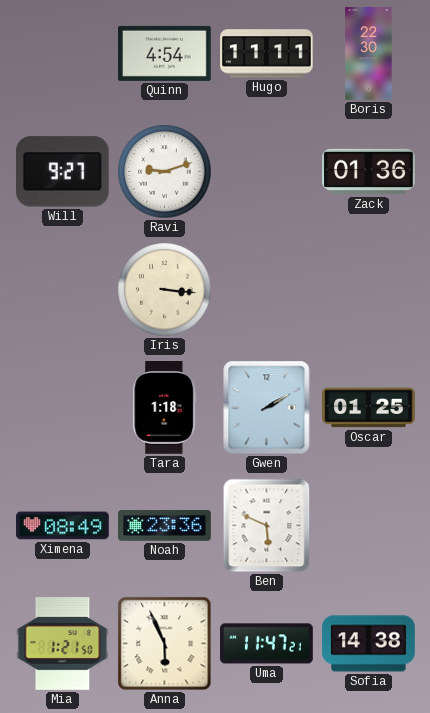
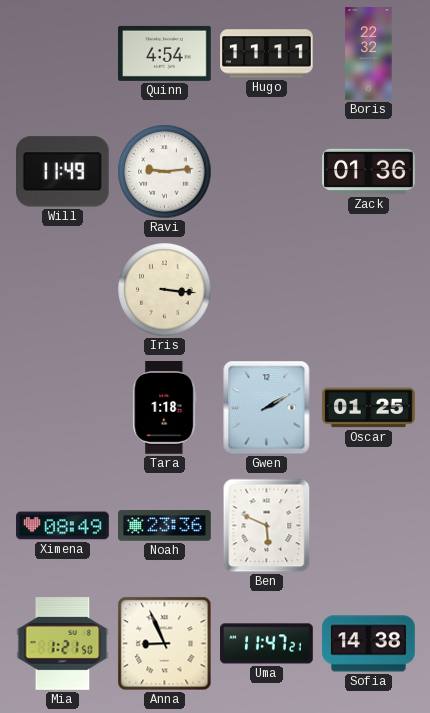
Boris: 22:30 -> 22:32 (369, 54)
Will: 9:27 -> 11:49 (62, 172)
Ravi: 9:12 -> 9:14 (165, 172)
Anna: 5:56 -> 8:56 (165, 644)
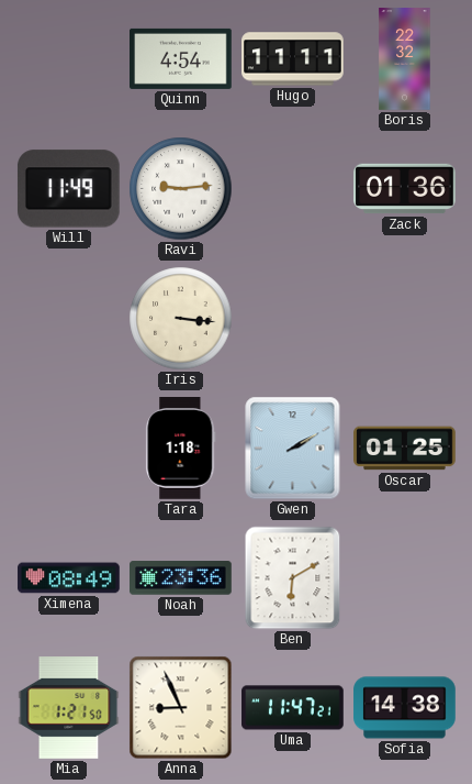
Ben: 5:49 -> 6:10 (293, 578)
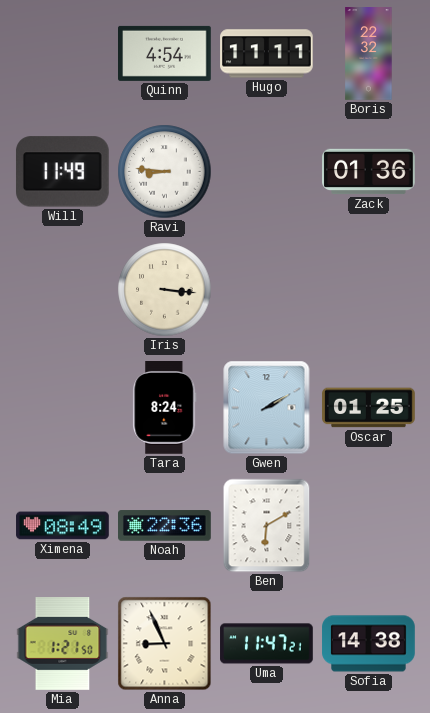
Ravi: 9:14 -> 8:46 (165, 172)
Tara: 1:18 -> 8:24 (165, 408)
Noah: 23:36 -> 22:36 (165, 526)
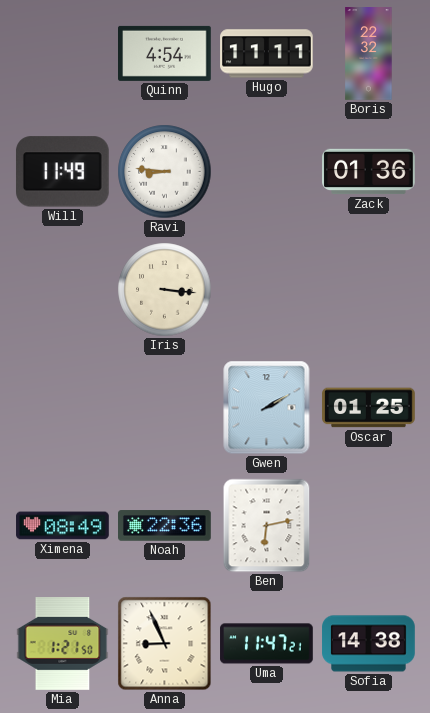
Tara: 8:24 -> none (165, 408)
Ben: 6:10 -> 6:13 (267, 526)
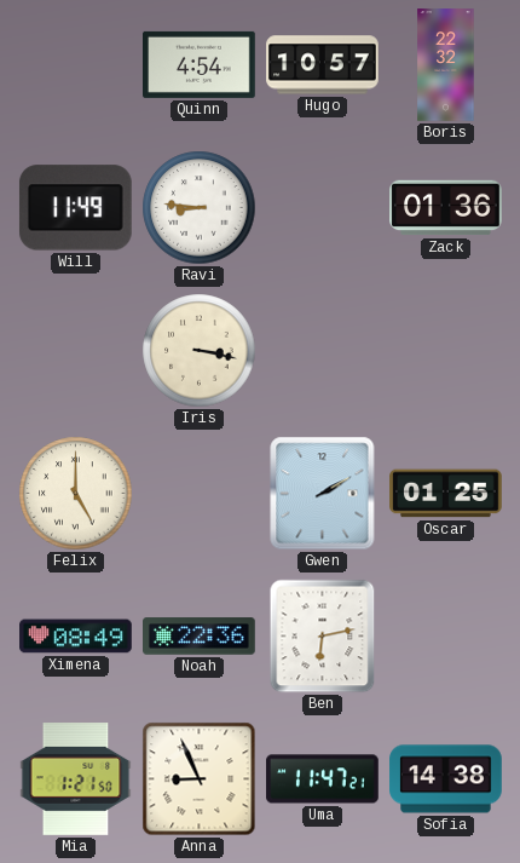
Hugo: 11:11 -> 10:57 (323, 65)
Iris: 3:16 -> 3:17 (200, 351)
Felix: none -> 5:00 (76, 494)
